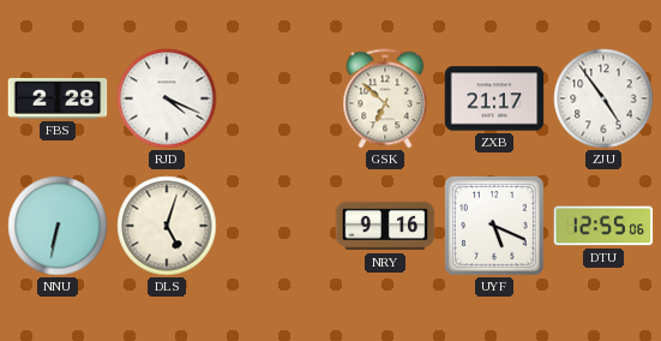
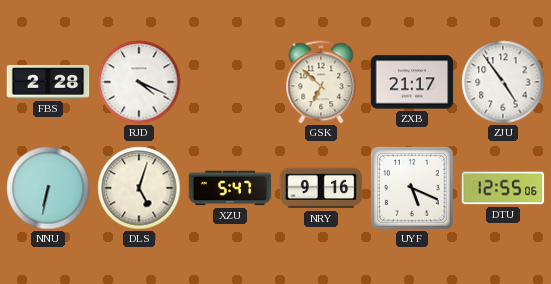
XZU: none -> 5:47 (230, 188)
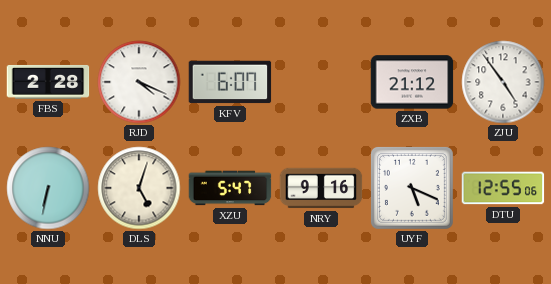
KFV: none -> 6:07 (230, 82)
GSK: 6:52 -> none (321, 82)
ZXB: 21:17 -> 21:12 (412, 82)
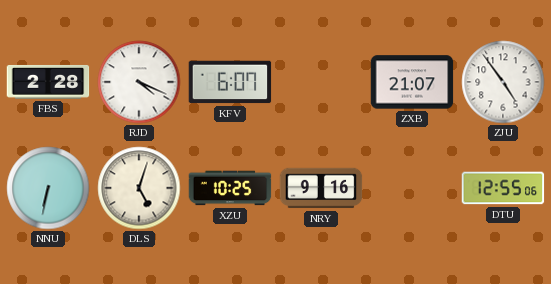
ZXB: 21:12 -> 21:07 (412, 82)
XZU: 5:47 -> 10:25 (230, 188)
UYF: 5:19 -> none (412, 188)
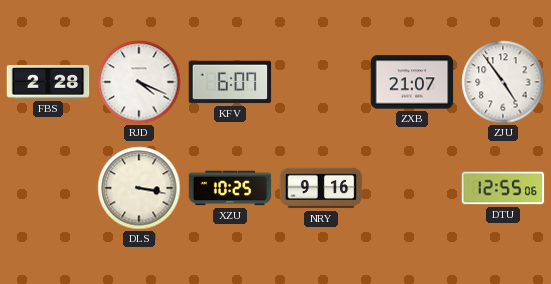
NNU: 6:32 -> none (48, 188)
DLS: 5:03 -> 3:17 (139, 188)
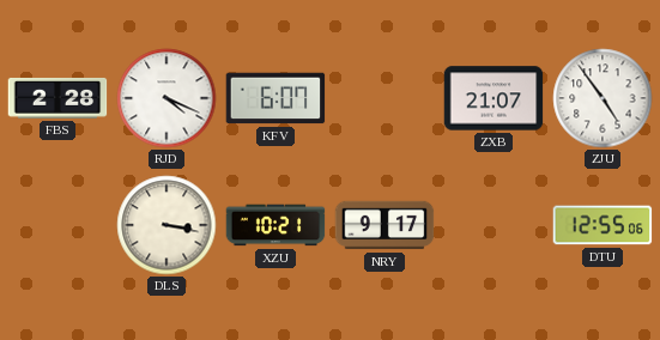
XZU: 10:25 -> 10:21 (275, 225)
NRY: 9:16 -> 9:17 (385, 225)
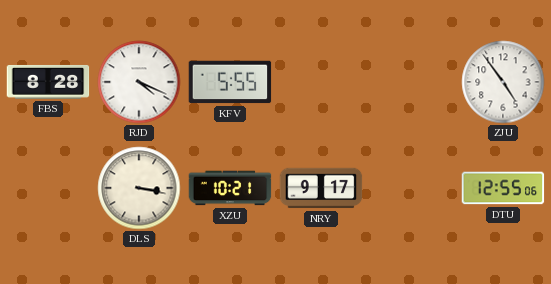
FBS: 2:28 -> 8:28 (48, 82)
KFV: 6:07 -> 5:55 (230, 82)
ZXB: 21:07 -> none (494, 98)
